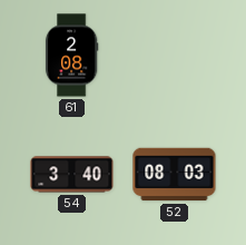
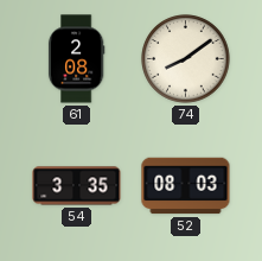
74: none -> 8:09 (186, 59)
54: 3:40 -> 3:35 (77, 186)
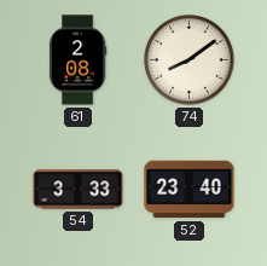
54: 3:35 -> 3:33 (79, 190)
52: 08:03 -> 23:40 (190, 190)
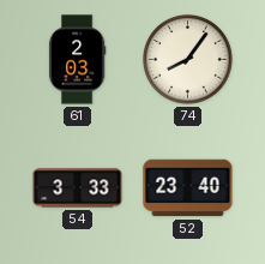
61: 2:08 -> 2:03 (77, 60)
74: 8:09 -> 8:06 (188, 60)
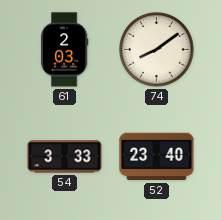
74: 8:06 -> 8:09 (157, 50)
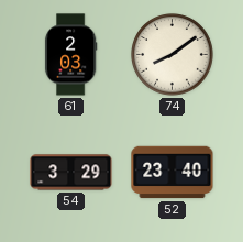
54: 3:33 -> 3:29 (71, 173)
